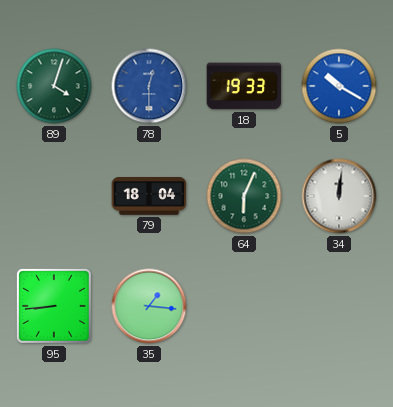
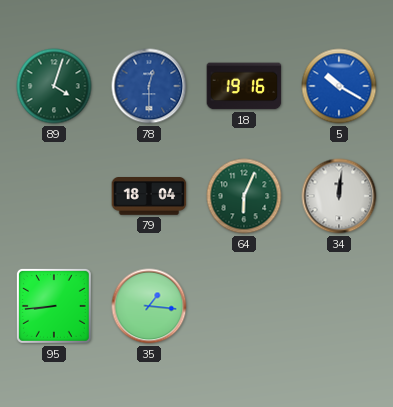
18: 19:33 -> 19:16 (244, 86)
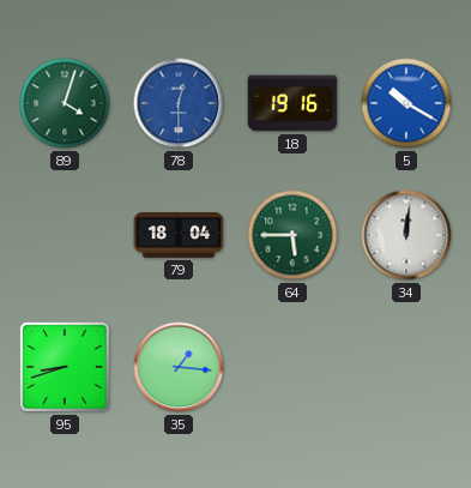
64: 6:04 -> 5:45 (292, 235)
95: 8:44 -> 8:42 (65, 367)
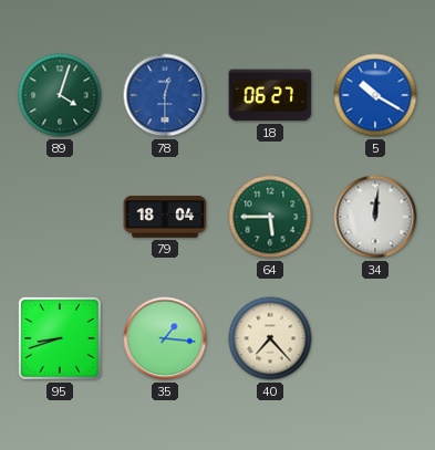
18: 19:16 -> 06:27 (270, 95)
40: none -> 7:23 (270, 338)
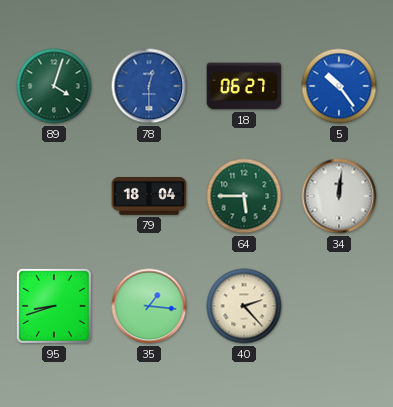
5: 10:20 -> 10:24 (339, 86)
40: 7:23 -> 2:23 (244, 306)
